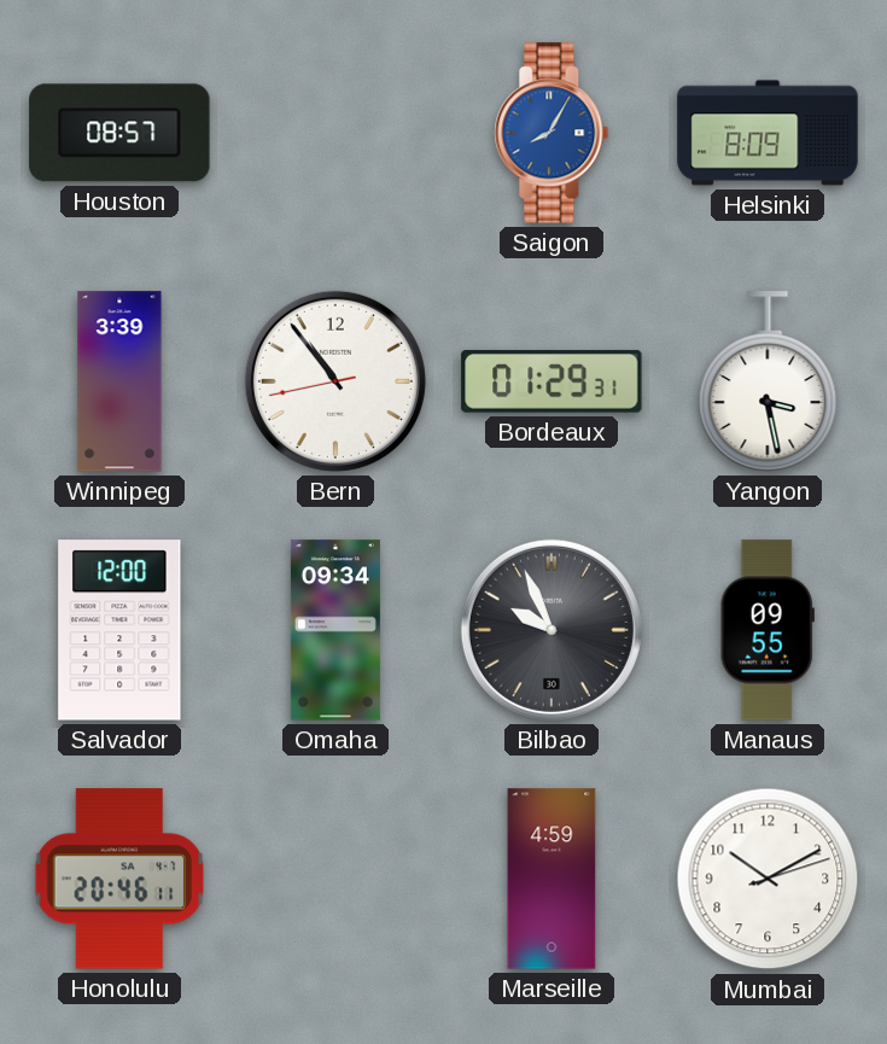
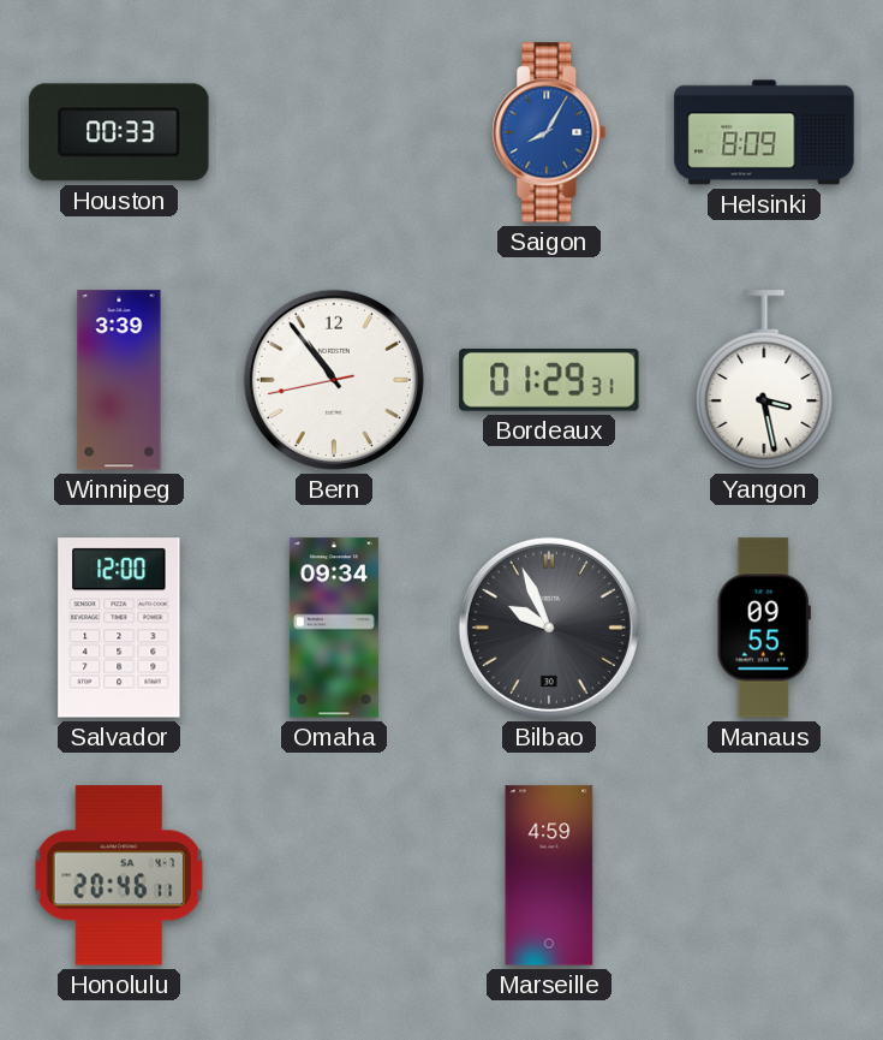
Houston: 08:57 -> 00:33 (119, 132)
Mumbai: 10:10 -> none (768, 879)
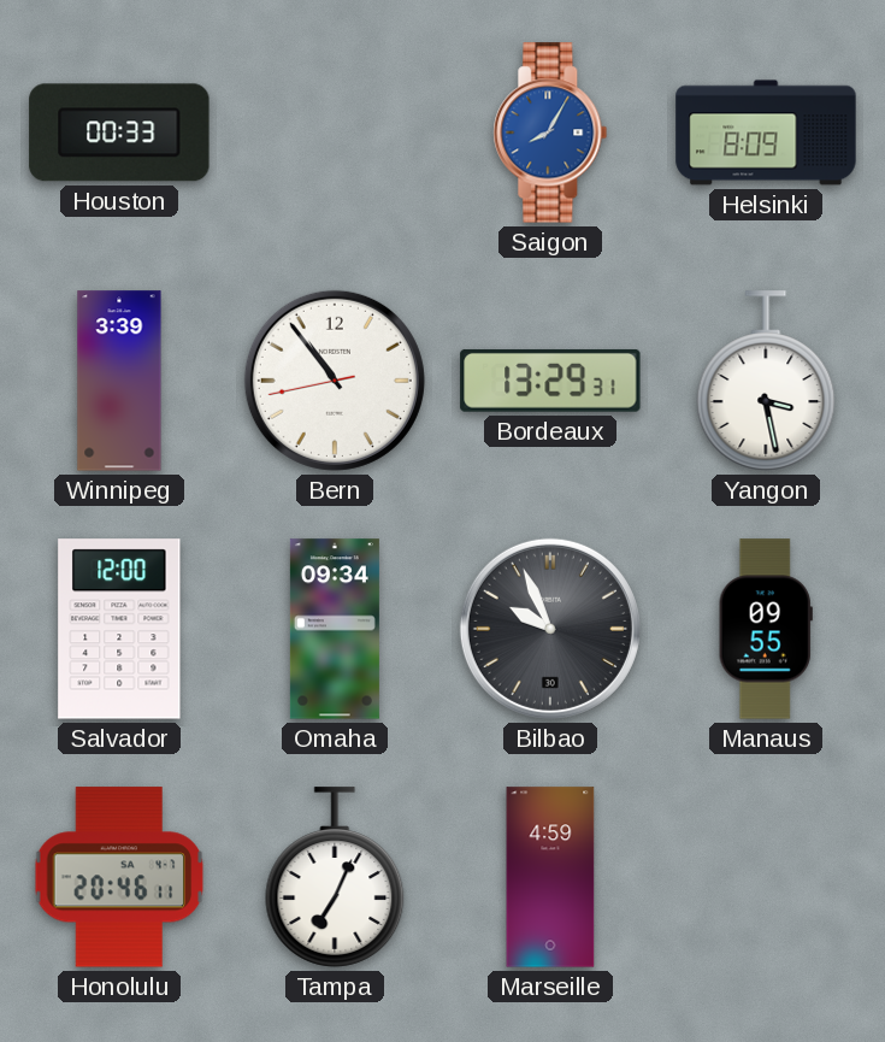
Bordeaux: 01:29 -> 13:29 (550, 381)
Tampa: none -> 7:04 (335, 877)
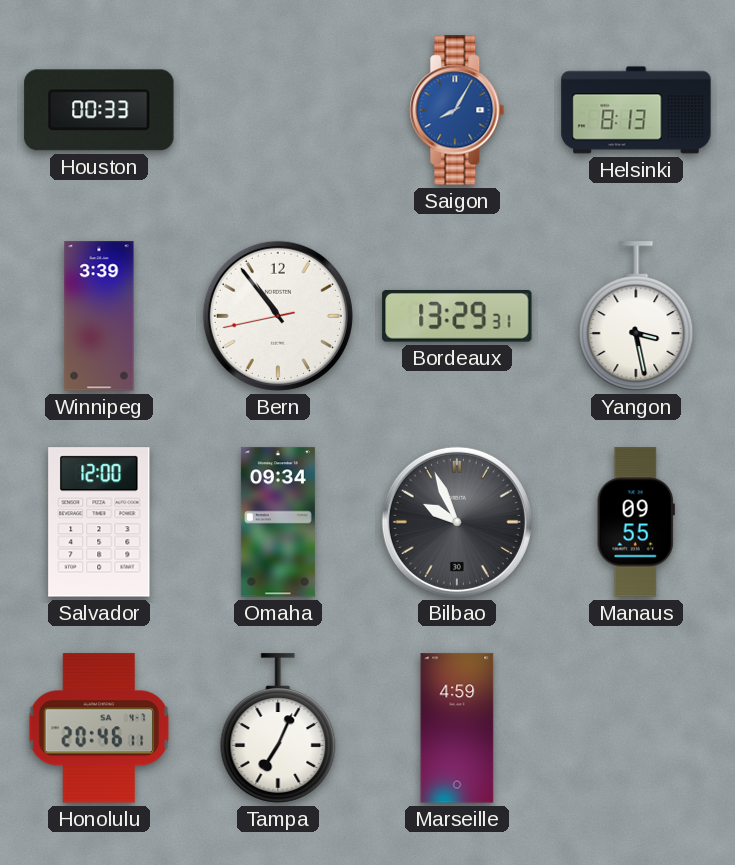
Helsinki: 8:09 -> 8:13 (636, 110)
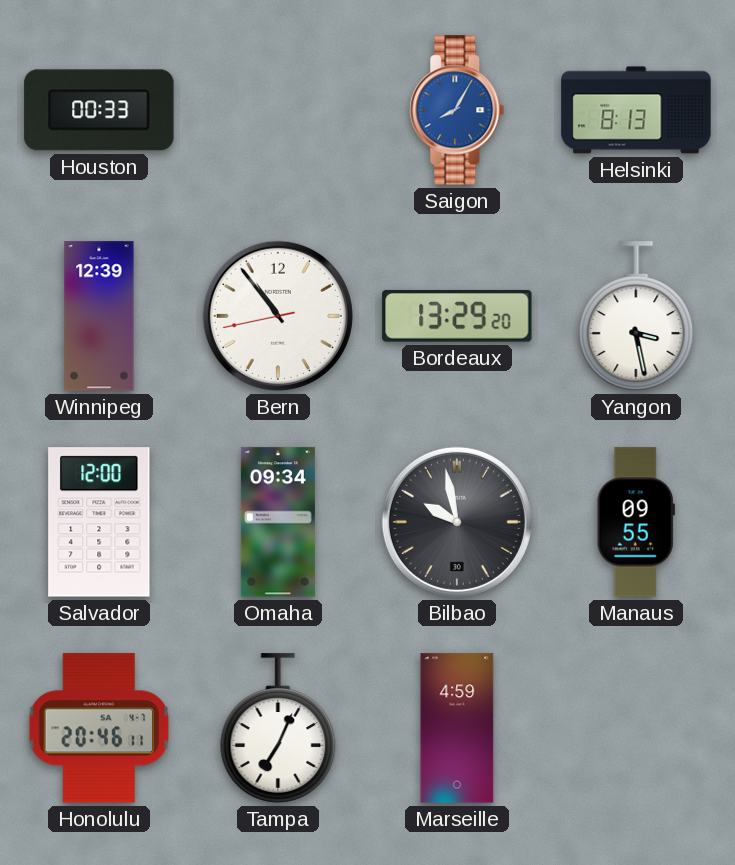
Winnipeg: 3:39 -> 12:39 (99, 316)
Bordeaux: 13:29:31 -> 13:29:20 (457, 316)
Bilbao: 9:56 -> 9:58 (457, 522)
